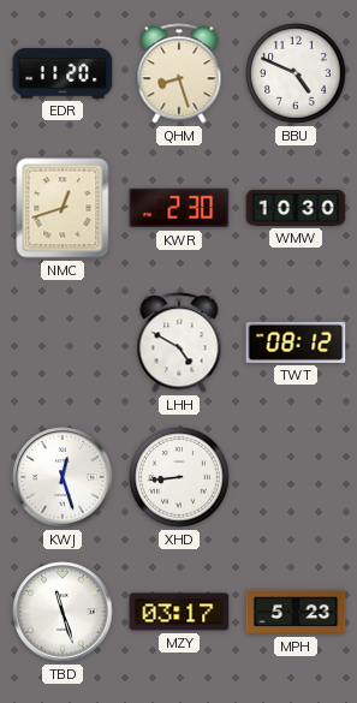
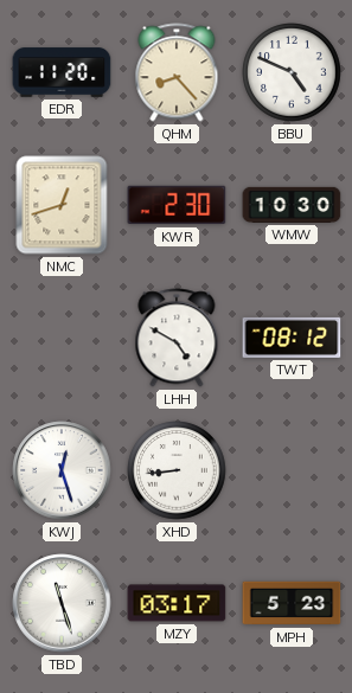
QHM: 8:27 -> 8:23 (177, 72)
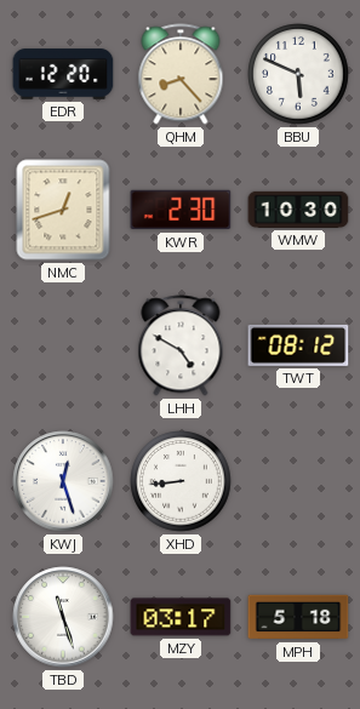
EDR: 11:20 -> 12:20 (63, 74)
BBU: 4:49 -> 5:49 (298, 74)
MPH: 5:23 -> 5:18 (298, 617)
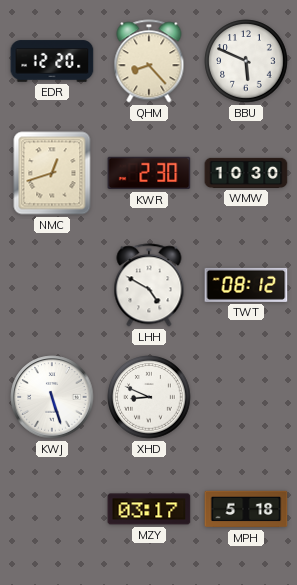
KWJ: 12:27 -> 5:27 (52, 397)
XHD: 8:44 -> 8:49 (149, 397)
TBD: 11:27 -> none (63, 617)
